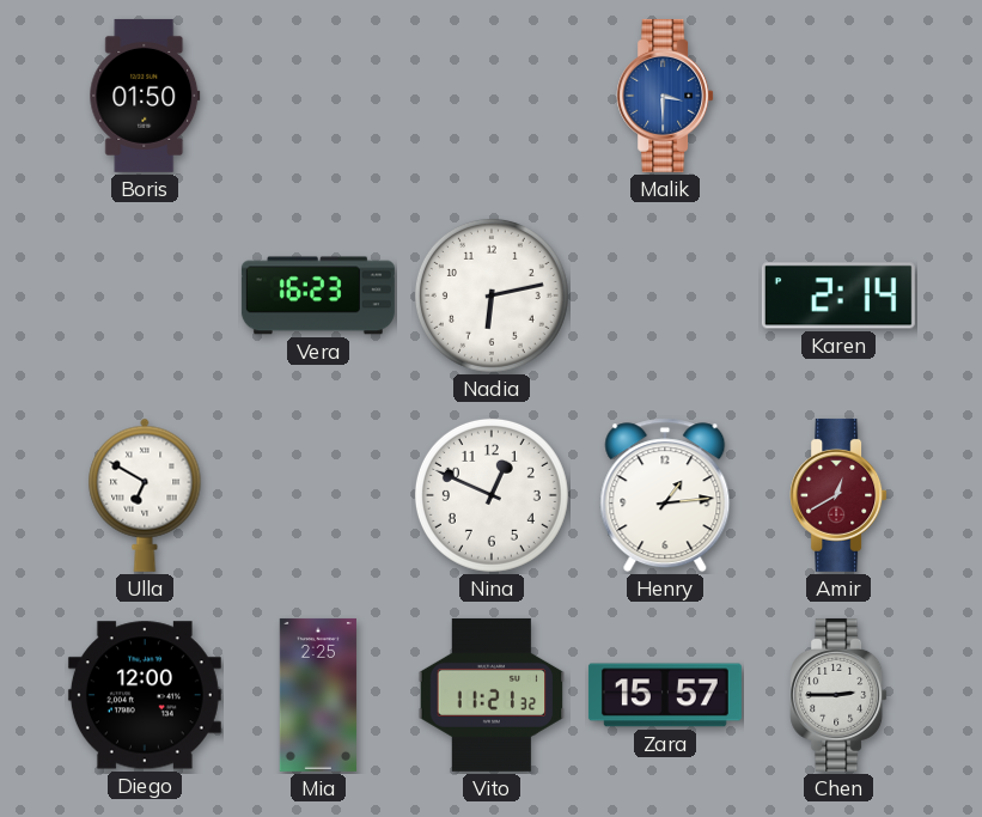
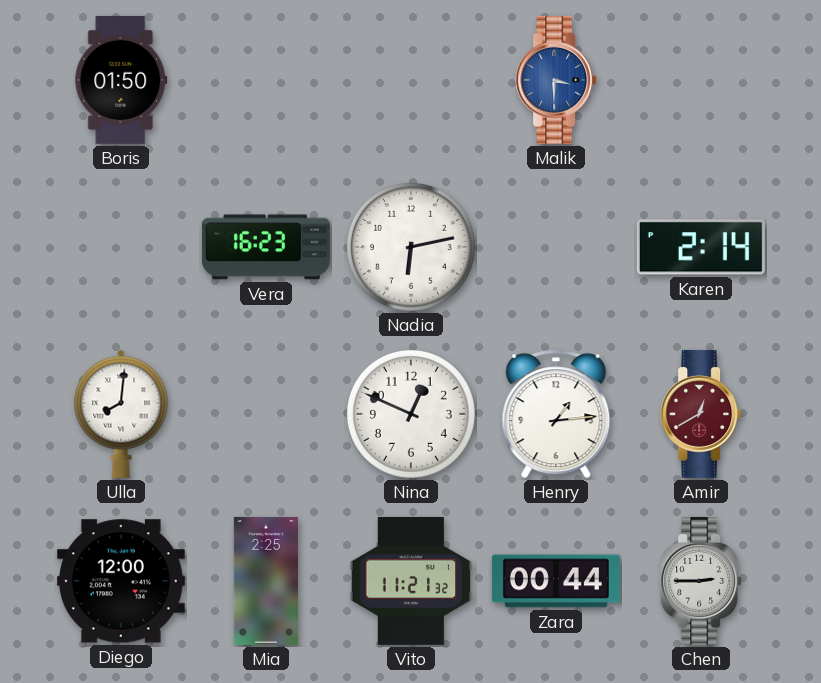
Ulla: 6:50 -> 8:01 (121, 414)
Zara: 15:57 -> 00:44 (556, 581)
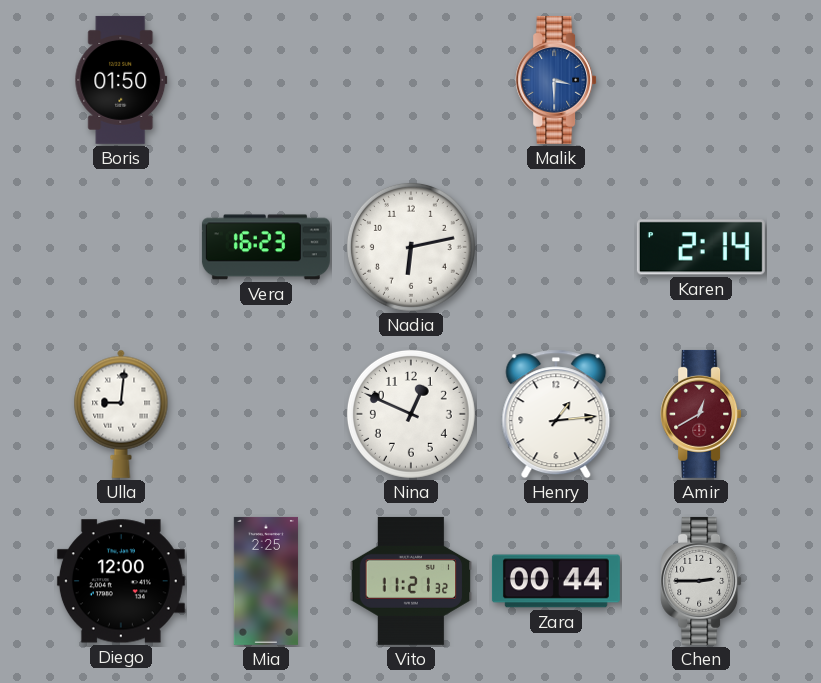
Ulla: 8:01 -> 9:01 (121, 414)
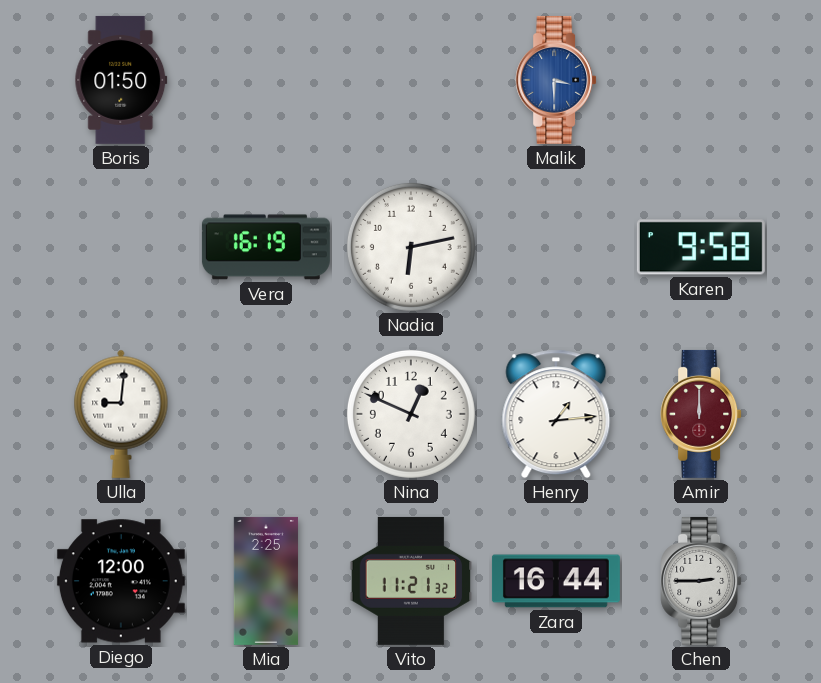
Vera: 16:23 -> 16:19 (266, 247)
Karen: 2:14 -> 9:58 (701, 247)
Amir: 12:40 -> 12:00 (701, 414)
Zara: 00:44 -> 16:44 (556, 581)
